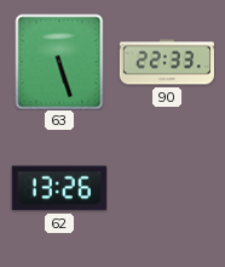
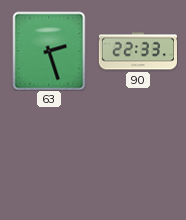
63: 5:27 -> 2:27 (49, 51)
62: 13:26 -> none (59, 188)
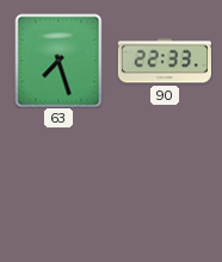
63: 2:27 -> 7:27 (58, 61)
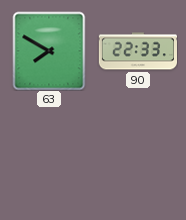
63: 7:27 -> 7:50 (49, 51)
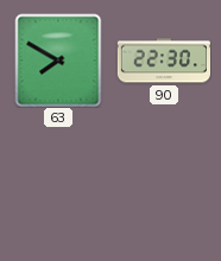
90: 22:33 -> 22:30 (163, 61)
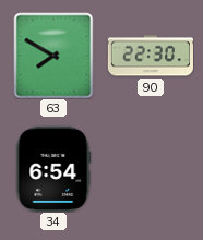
34: none -> 6:54 (53, 169)
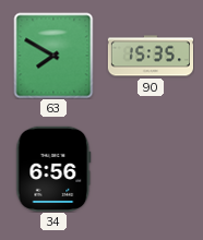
90: 22:30 -> 15:35 (150, 56)
34: 6:54 -> 6:56 (53, 169)
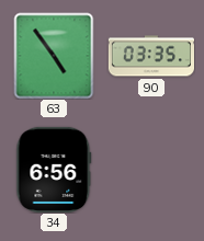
63: 7:50 -> 4:54 (54, 56)
90: 15:35 -> 03:35 (150, 56)
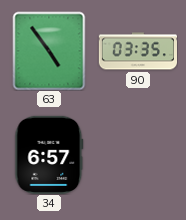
34: 6:56 -> 6:57 (49, 155)
